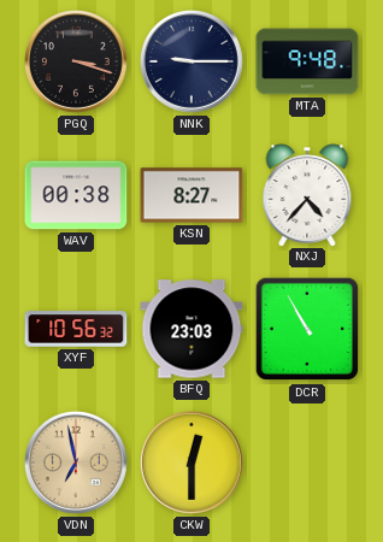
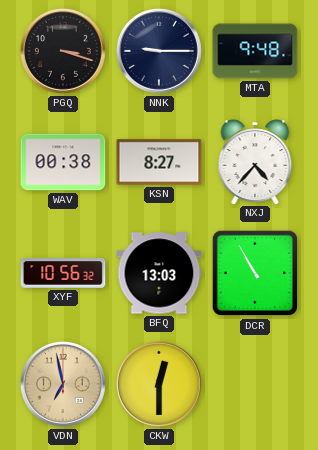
BFQ: 23:03 -> 13:03 (159, 273)
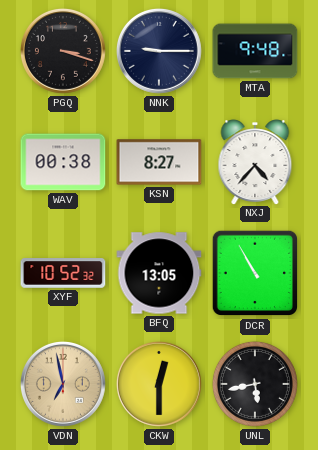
XYF: 10:56 -> 10:52 (63, 273)
BFQ: 13:03 -> 13:05 (159, 273)
UNL: none -> 5:43 (255, 384)
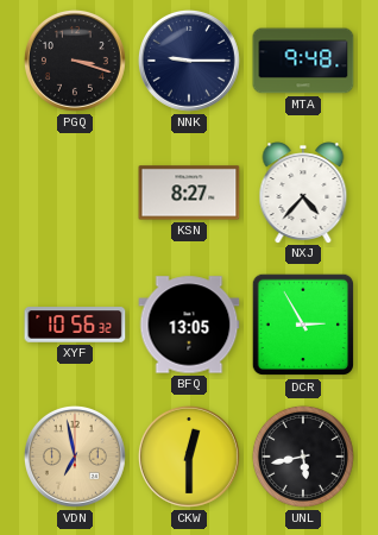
WAV: 00:38 -> none (63, 162)
XYF: 10:52 -> 10:56 (75, 325)
DCR: 10:55 -> 2:55 (303, 325)
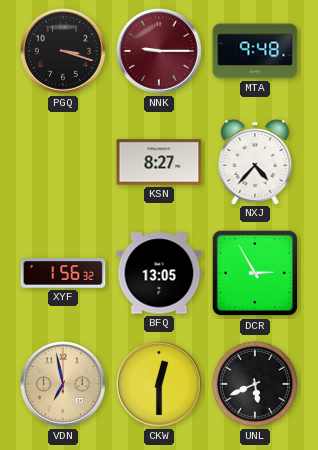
NNK dial: navy -> burgundy (159, 51)
XYF: 10:56 -> 1:56 (63, 273)
UNL: 5:43 -> 5:41 (255, 384)
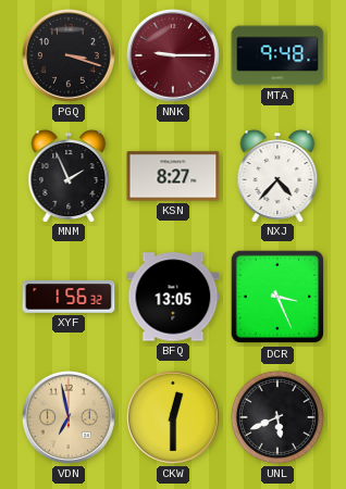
MNM: none -> 1:56 (69, 176)
DCR: 2:55 -> 3:26 (277, 297)
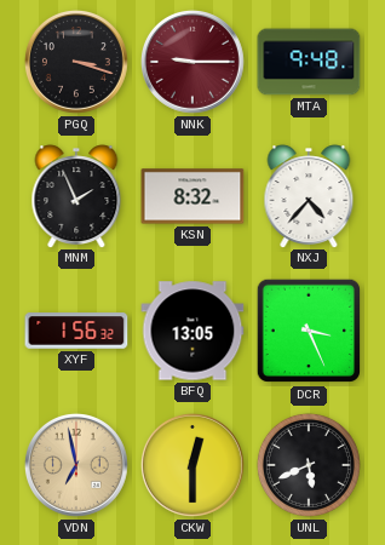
KSN: 8:27 -> 8:32 (192, 196)
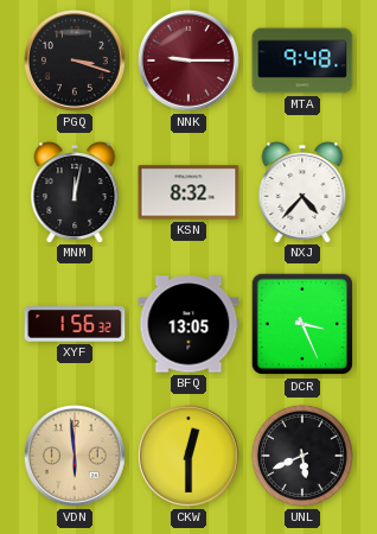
MNM: 1:56 -> 12:02 (75, 192)
VDN: 6:58 -> 5:59 (75, 456)
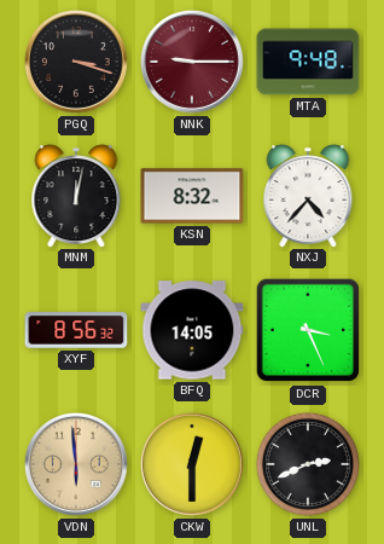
XYF: 1:56 -> 8:56 (76, 330)
BFQ: 13:05 -> 14:05 (192, 330)
UNL: 5:41 -> 2:41 (308, 464)
